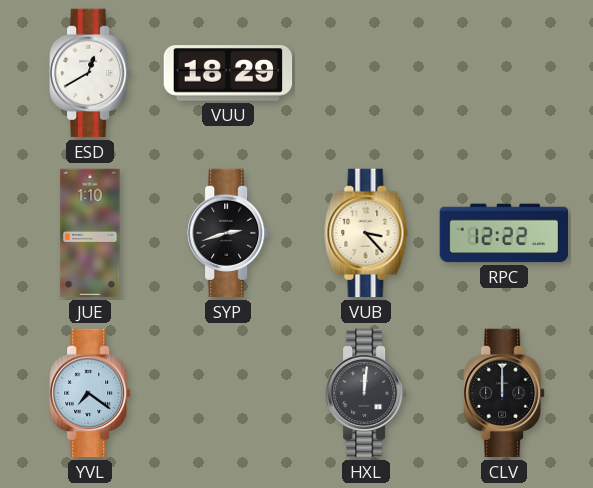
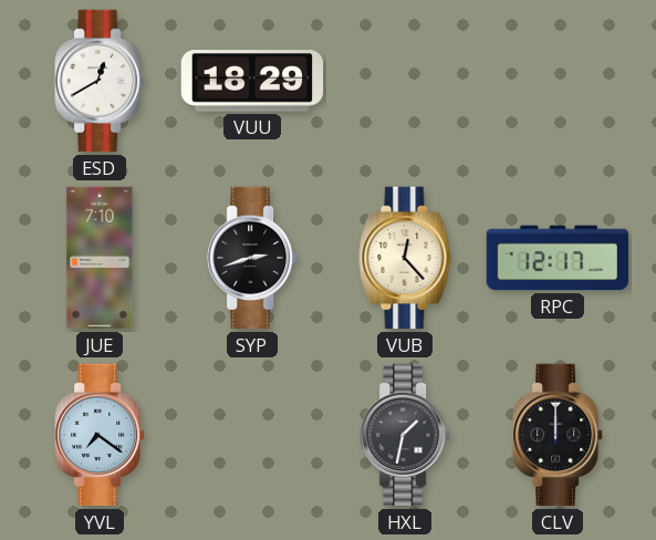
JUE: 1:10 -> 7:10 (100, 258)
VUB: 3:23 -> 12:23 (405, 258)
RPC: 12:22 -> 12:17 (558, 258)
HXL: 12:01 -> 1:32 (405, 435)
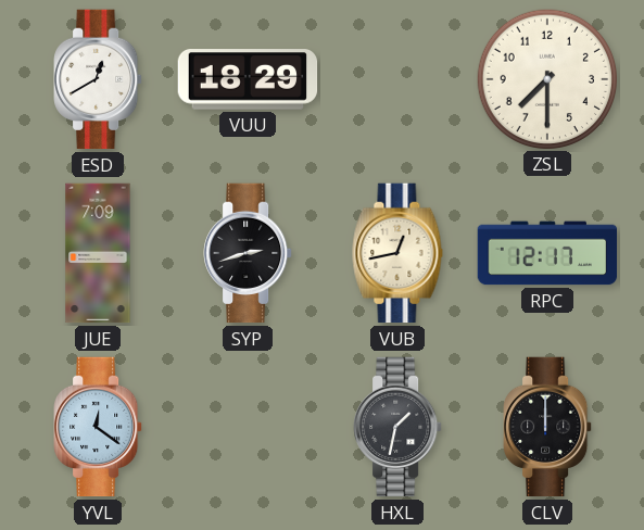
ZSL: none -> 7:30 (546, 78)
JUE: 7:10 -> 7:09 (98, 253)
VUB: 12:23 -> 12:43 (397, 253)
YVL: 7:21 -> 12:21 (98, 427)
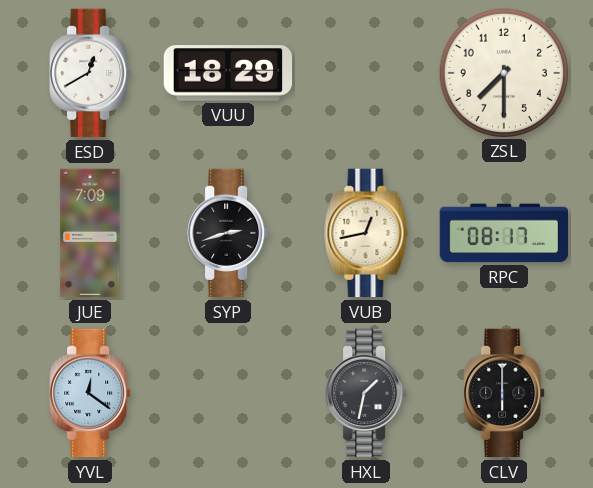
RPC: 12:17 -> 08:17 (504, 233)
CLV: 12:00 -> 6:00 (504, 393)
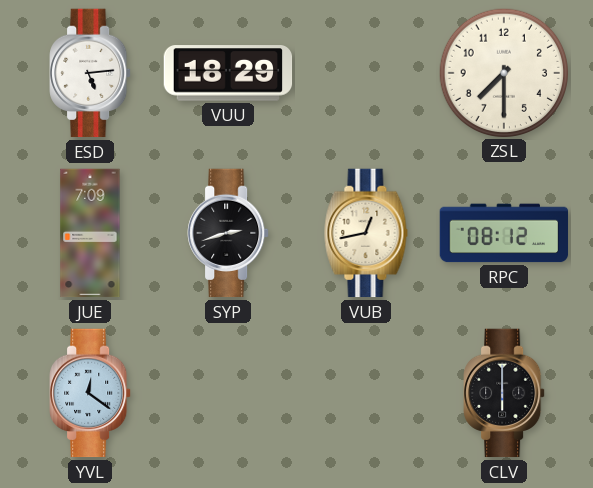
ESD: 12:40 -> 5:14 (90, 73)
RPC: 08:17 -> 08:12 (504, 233)
HXL: 1:32 -> none (366, 393)
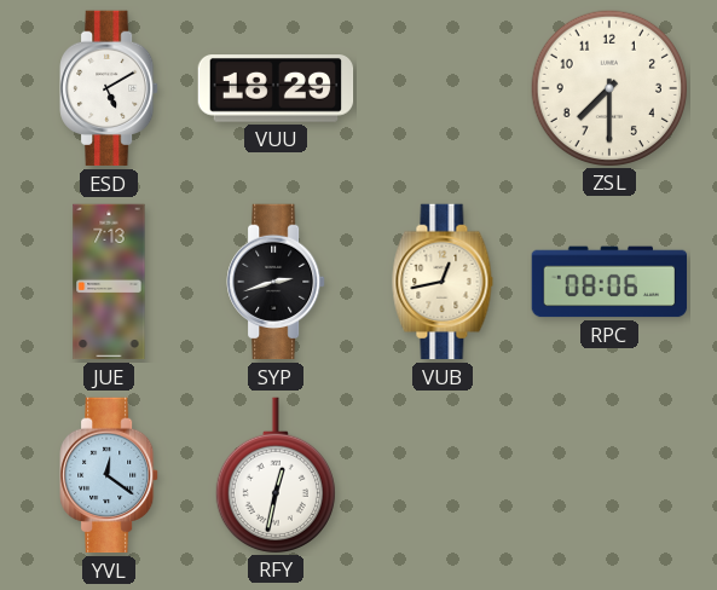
ESD: 5:14 -> 5:10 (109, 88)
JUE: 7:09 -> 7:13 (109, 282)
RPC: 08:12 -> 08:06 (609, 282)
RFY: none -> 12:32 (276, 475)
CLV: 6:00 -> none (504, 393)
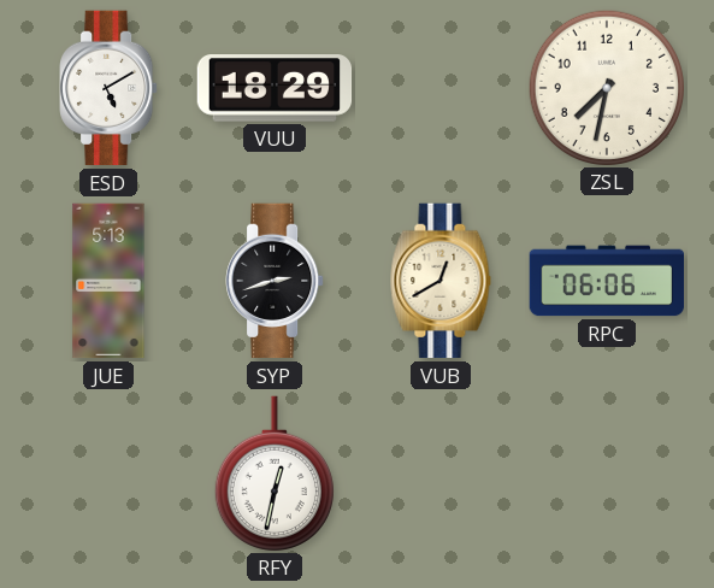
ZSL: 7:30 -> 7:32 (606, 87)
JUE: 7:13 -> 5:13 (108, 281)
VUB: 12:43 -> 12:40 (441, 281)
RPC: 08:06 -> 06:06 (607, 281)
YVL: 12:21 -> none (109, 475)
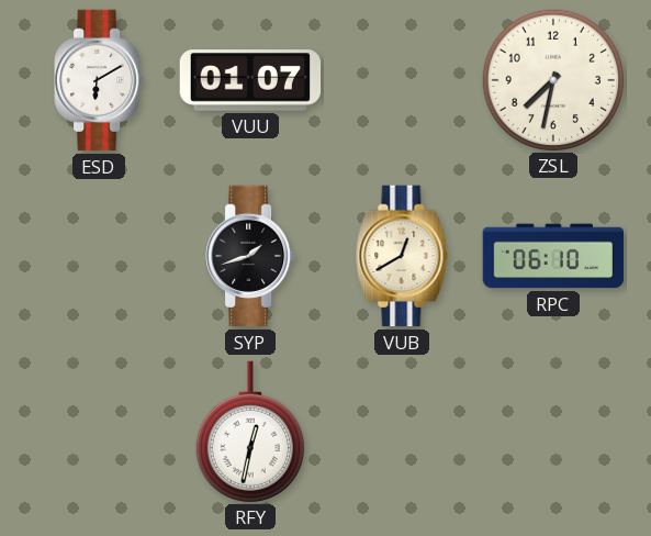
ESD: 5:10 -> 6:10 (99, 80)
VUU: 18:29 -> 01:07 (250, 80)
JUE: 5:13 -> none (108, 281)
SYP: 2:42 -> 1:42 (250, 256)
RPC: 06:06 -> 06:10 (553, 256)
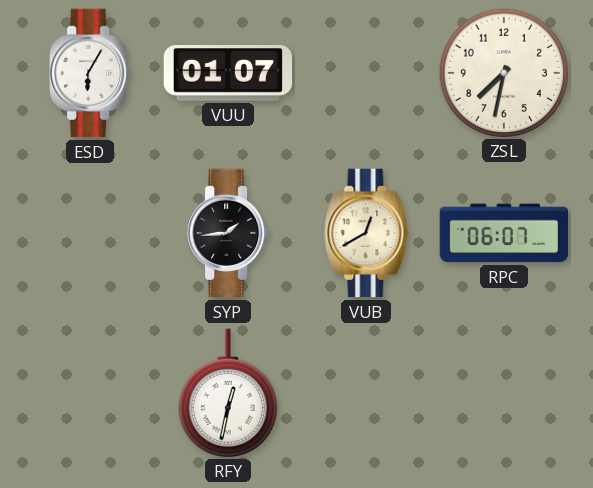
ESD: 6:10 -> 6:05 (90, 73)
SYP: 1:42 -> 1:44 (228, 233)
RPC: 06:10 -> 06:07 (504, 233)
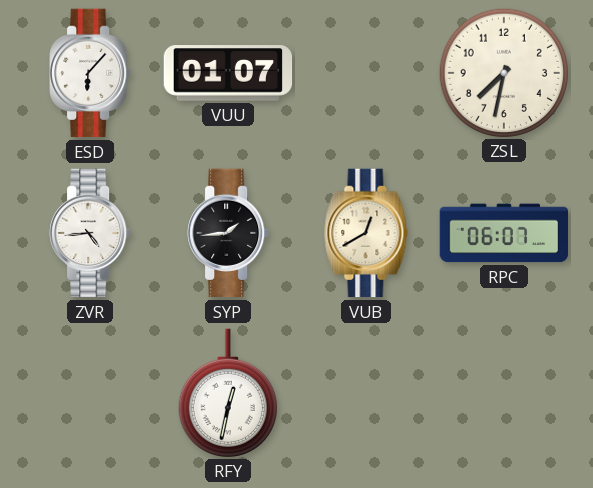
ESD: 6:05 -> 6:07 (90, 73)
ZVR: none -> 4:44 (90, 233)
